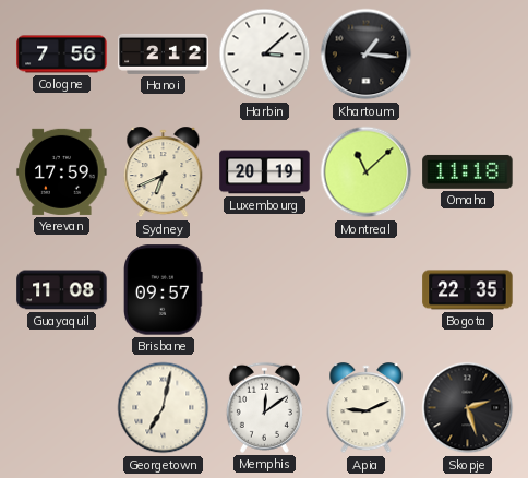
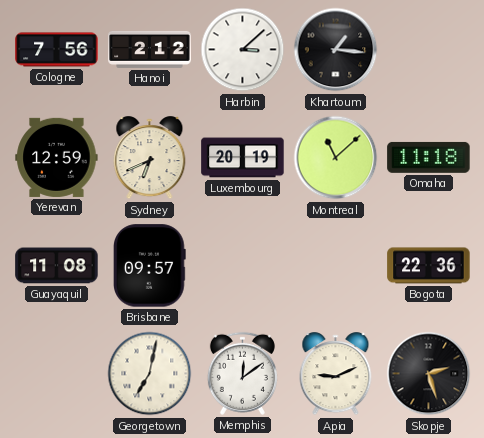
Yerevan: 17:59 -> 12:59 (57, 157)
Bogota: 22:35 -> 22:36 (429, 266)
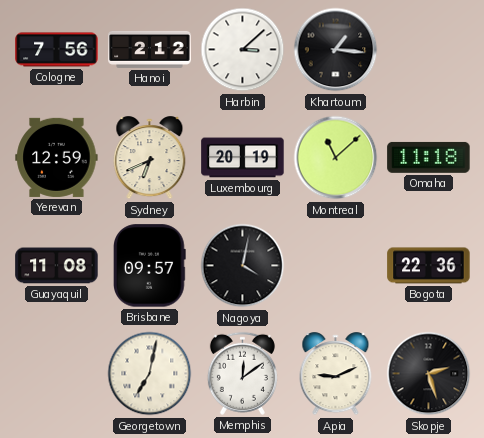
Nagoya: none -> 4:02 (243, 266)
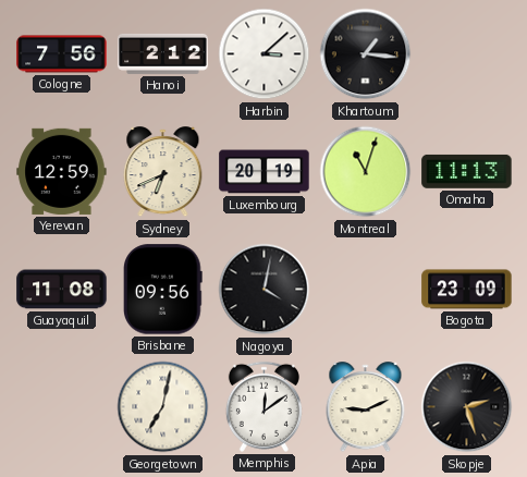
Montreal: 11:08 -> 11:03 (366, 172)
Omaha: 11:18 -> 11:13 (467, 171)
Brisbane: 09:57 -> 09:56 (163, 290)
Bogota: 22:36 -> 23:09 (467, 290)
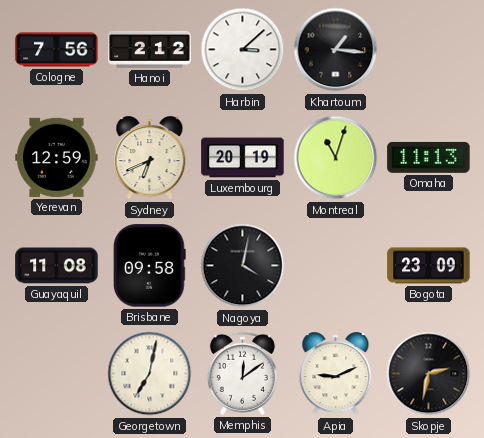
Brisbane: 09:56 -> 09:58 (150, 266)
Skopje: 2:27 -> 2:32 (429, 374)
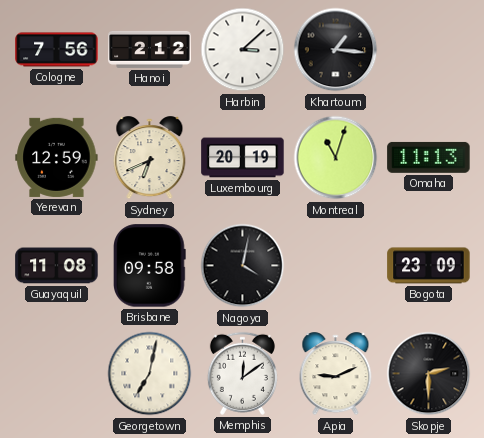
Skopje: 2:32 -> 2:30 (429, 374)
